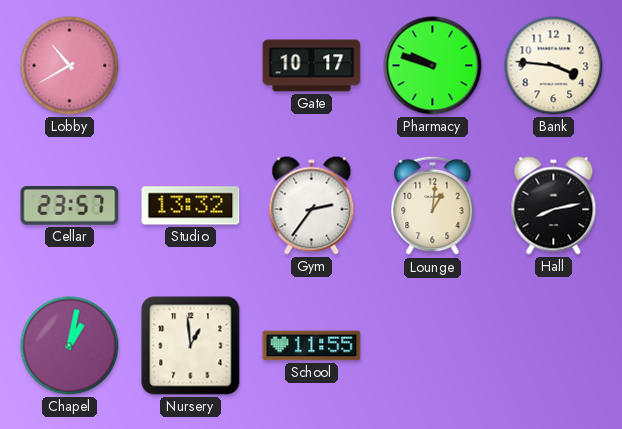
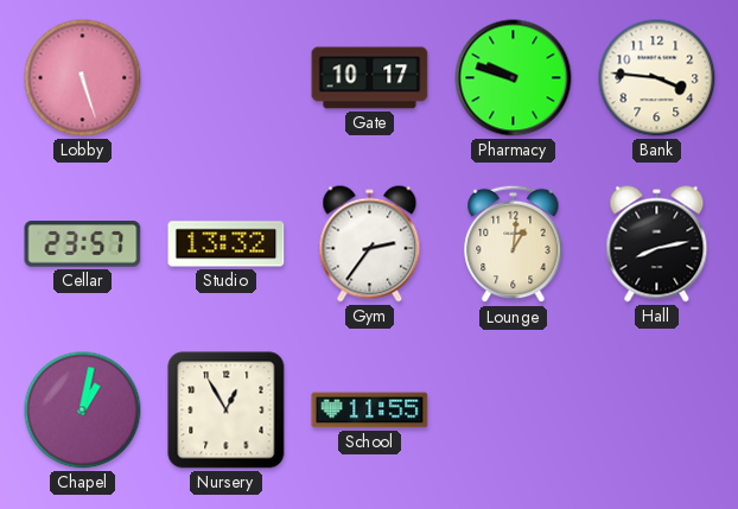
Lobby: 10:40 -> 5:27 (83, 78)
Nursery: 12:59 -> 12:55 (227, 411)
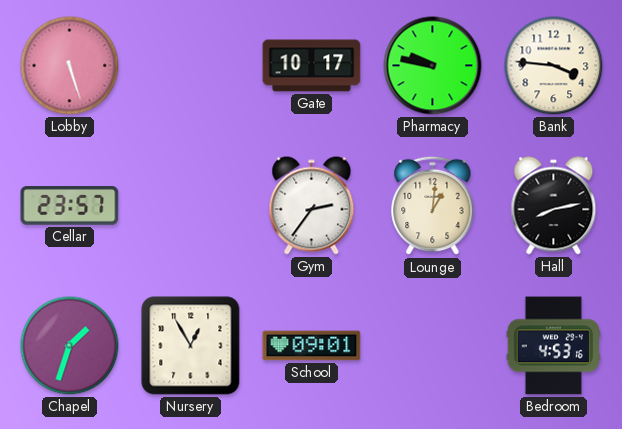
Pharmacy: 9:48 -> 9:47 (433, 66)
Studio: 13:32 -> none (227, 244)
Chapel: 1:02 -> 1:33 (70, 346)
School: 11:55 -> 09:01 (312, 346)
Bedroom: none -> 4:53 (553, 346)
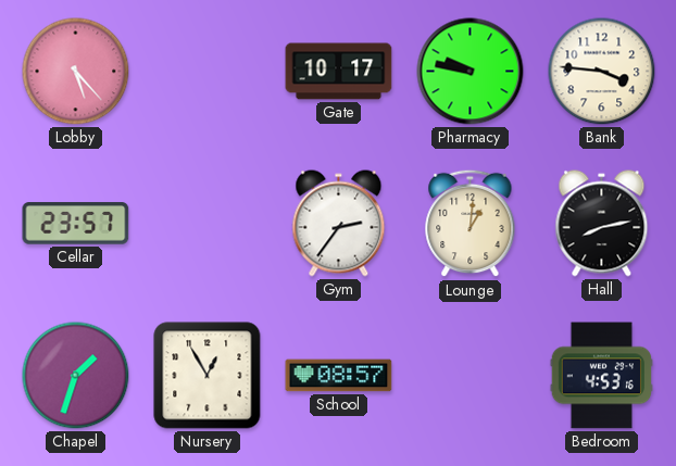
Lobby: 5:27 -> 5:23 (76, 72)
School: 09:01 -> 08:57 (339, 376)
